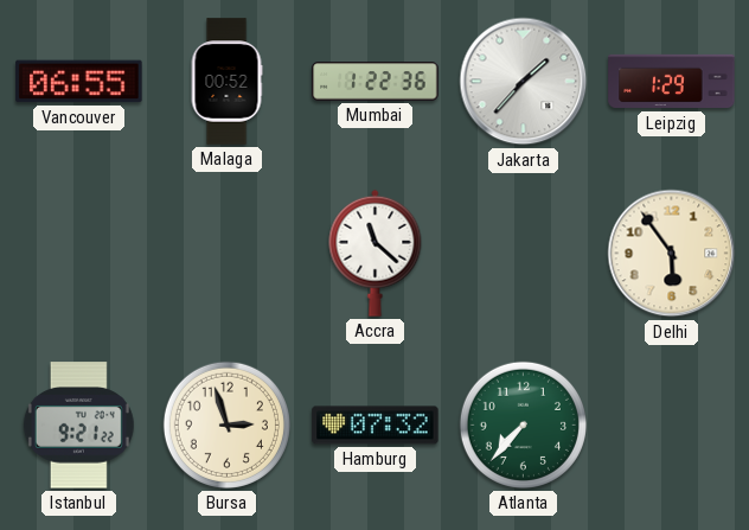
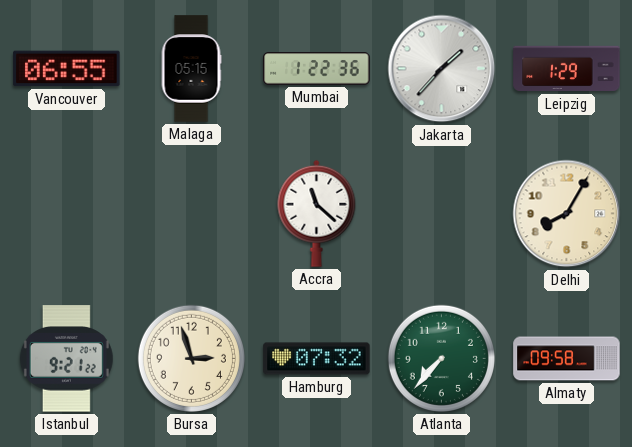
Malaga: 00:52 -> 05:15 (191, 69)
Delhi: 5:54 -> 8:05 (567, 214)
Almaty: none -> 09:58 (567, 359)
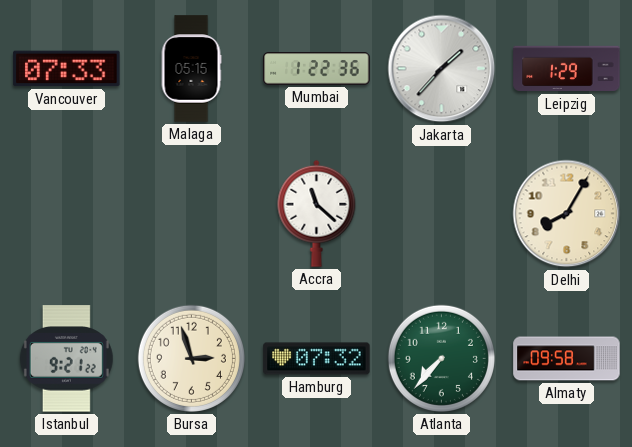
Vancouver: 06:55 -> 07:33 (67, 69)
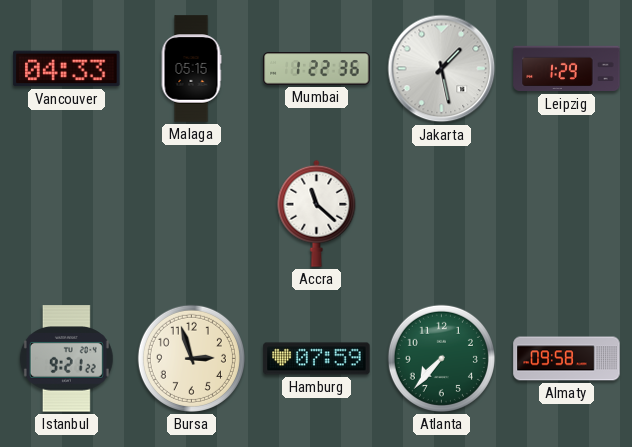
Vancouver: 07:33 -> 04:33 (67, 69)
Jakarta: 1:37 -> 1:28 (442, 69)
Delhi: 8:05 -> none (567, 214)
Hamburg: 07:32 -> 07:59 (317, 359)
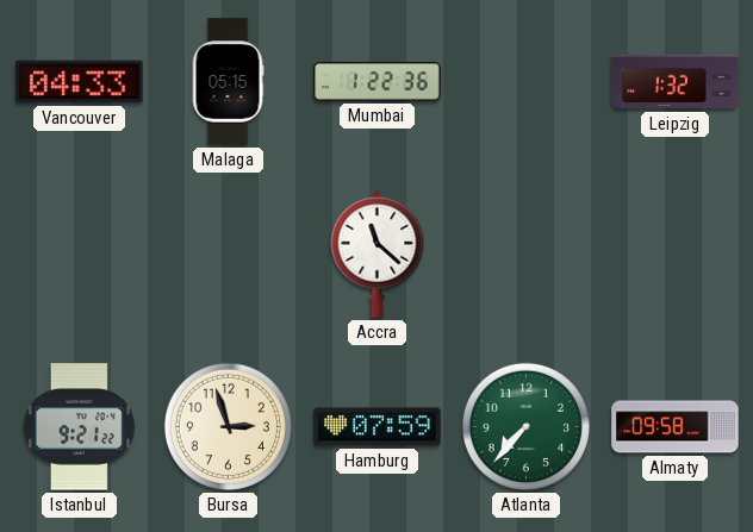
Jakarta: 1:28 -> none (442, 69)
Leipzig: 1:29 -> 1:32 (676, 82)
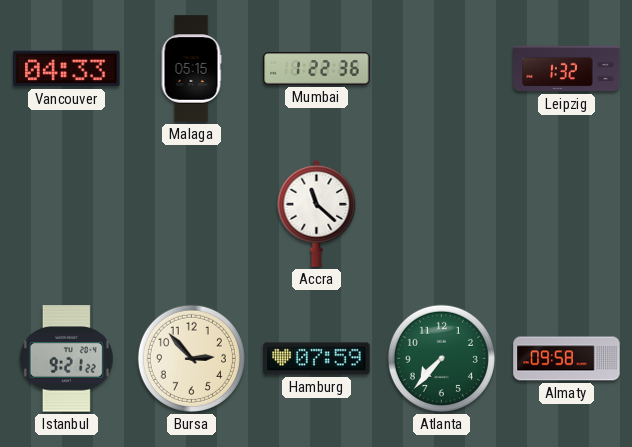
Bursa: 2:57 -> 2:53 (191, 358)
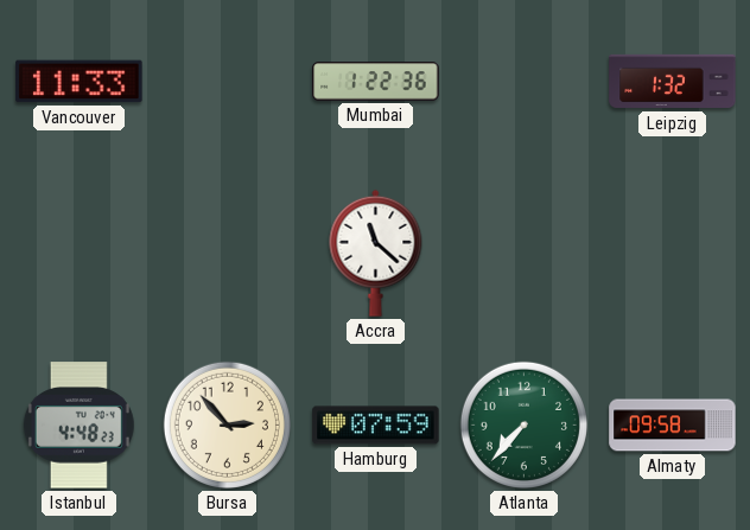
Vancouver: 04:33 -> 11:33 (80, 82)
Malaga: 05:15 -> none (191, 69)
Istanbul: 9:21 -> 4:48 (78, 426)
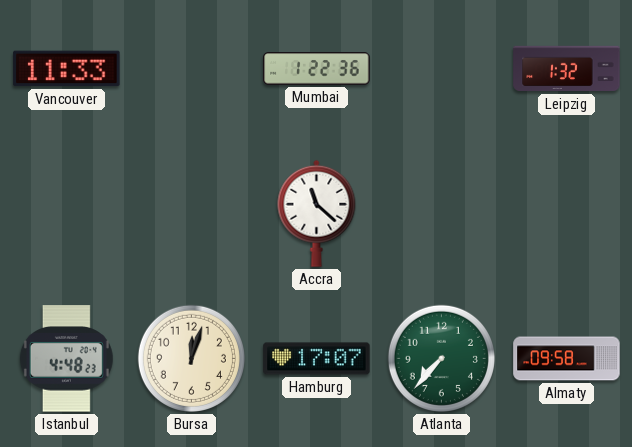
Bursa: 2:53 -> 12:03 (191, 358)
Hamburg: 07:59 -> 17:07 (317, 359)
